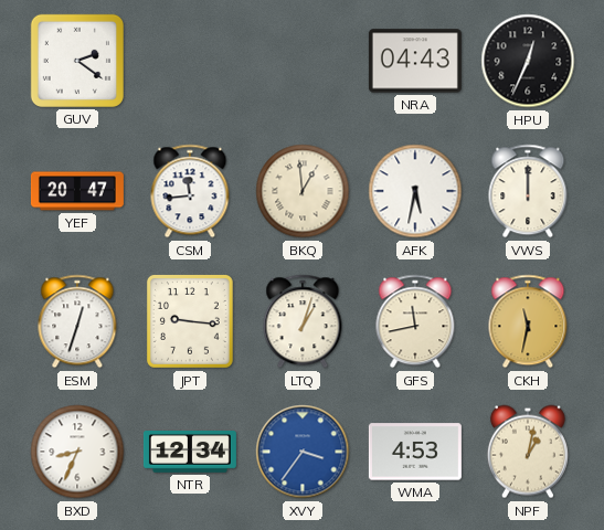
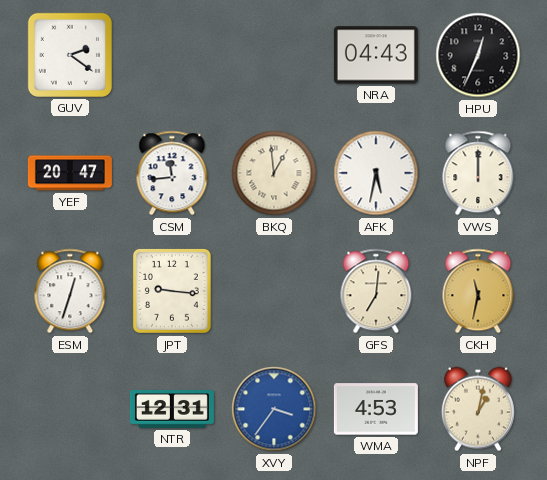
LTQ: 1:03 -> none (303, 321)
GFS: 11:43 -> 7:01 (376, 291)
BXD: 8:34 -> none (77, 452)
NTR: 12:34 -> 12:31 (172, 410)
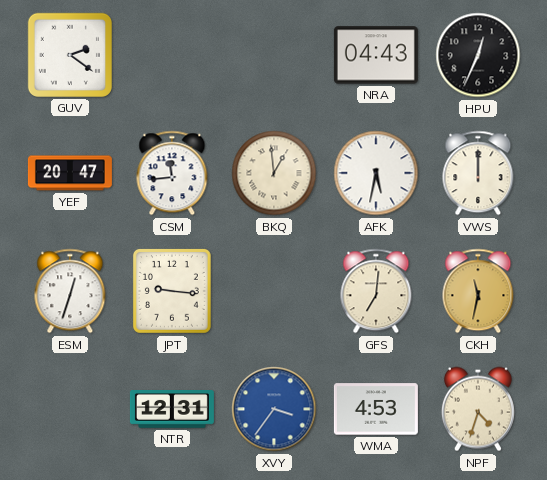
NPF: 1:02 -> 4:33 (478, 409)
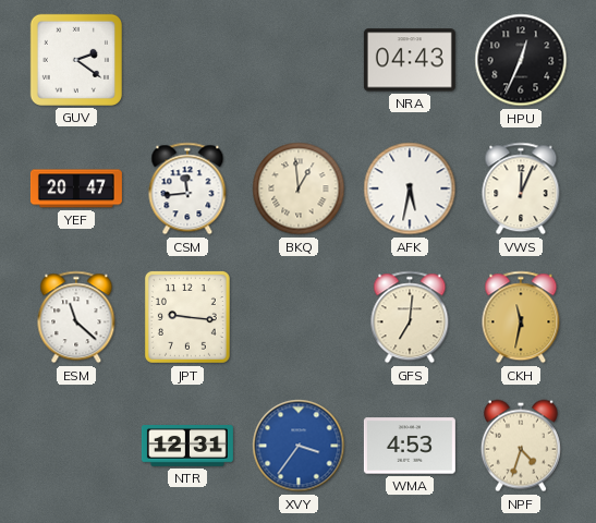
VWS: 12:00 -> 12:04 (521, 188)
ESM: 12:33 -> 11:22 (76, 317)
